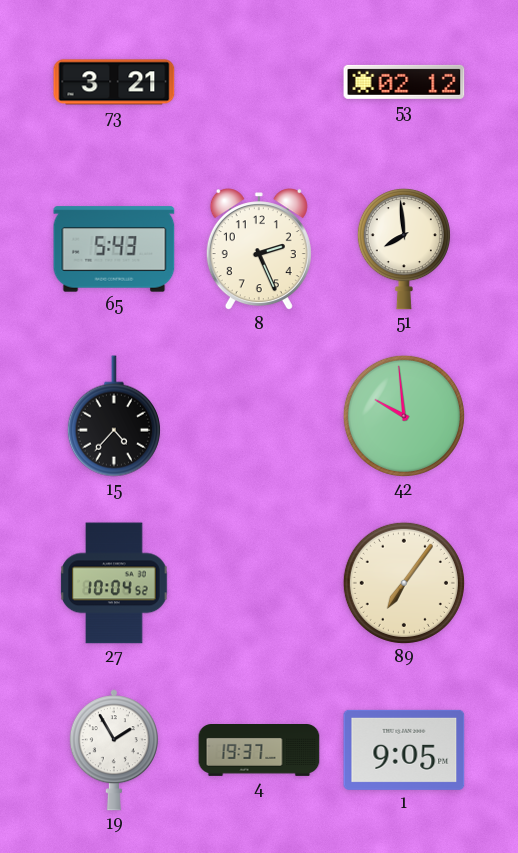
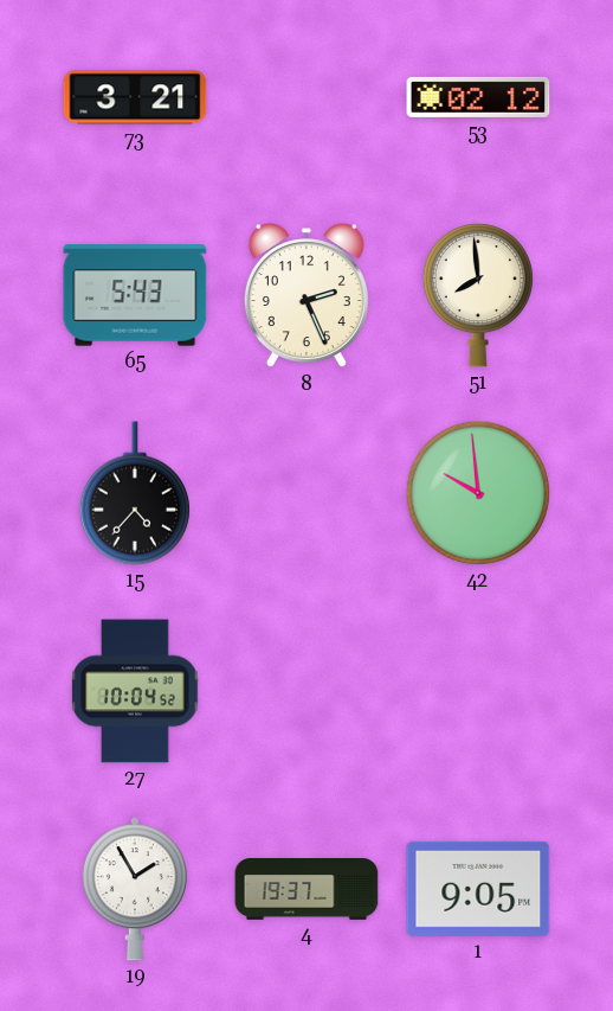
89: 7:06 -> none (404, 583)
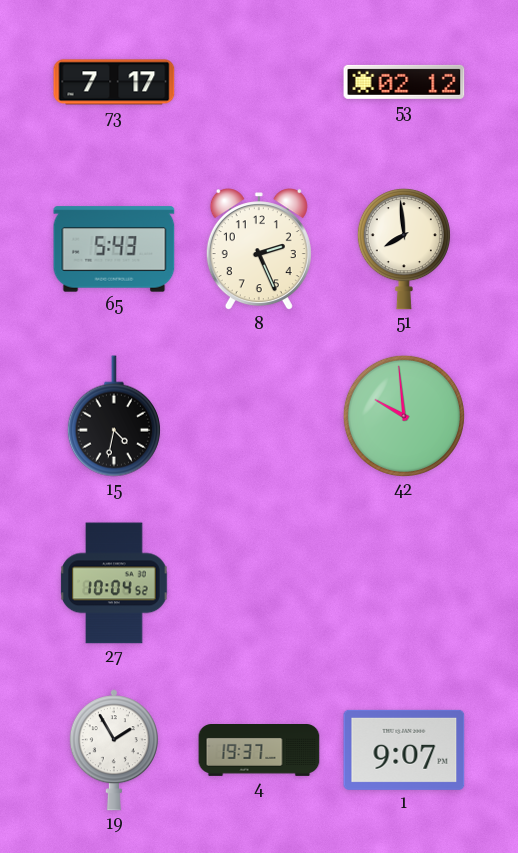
73: 3:21 -> 7:17 (114, 82)
15: 4:37 -> 4:32 (114, 416)
1: 9:05 -> 9:07 (404, 750)
